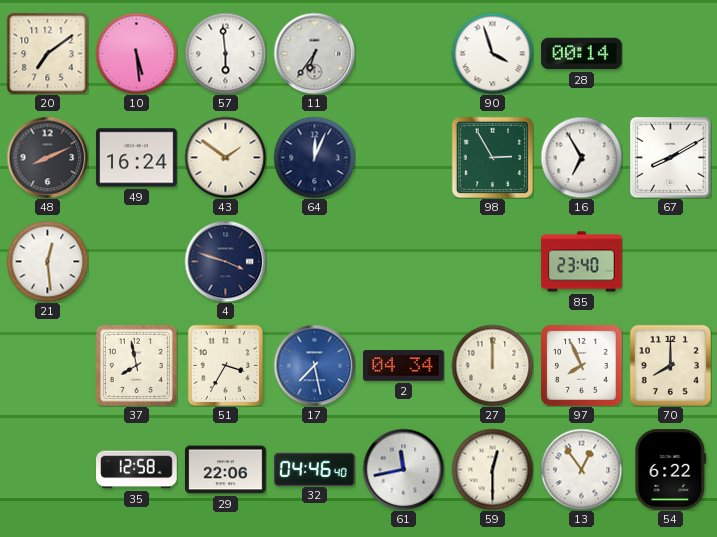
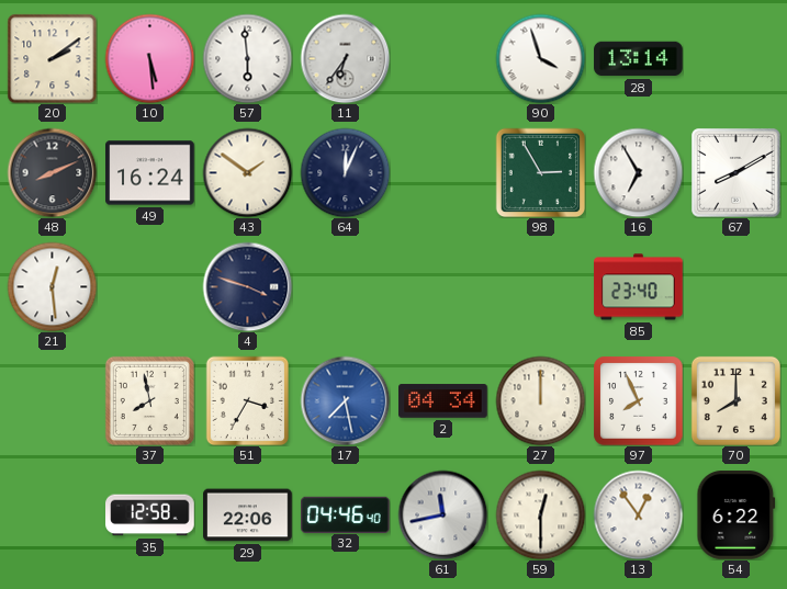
20: 7:09 -> 2:09 (52, 58)
28: 00:14 -> 13:14 (639, 59)
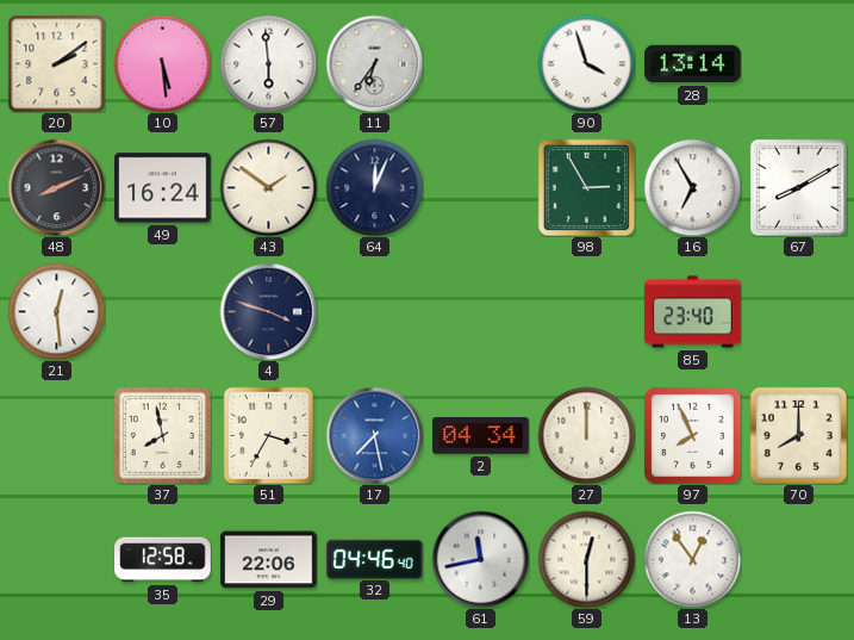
54: 6:22 -> none (737, 516)
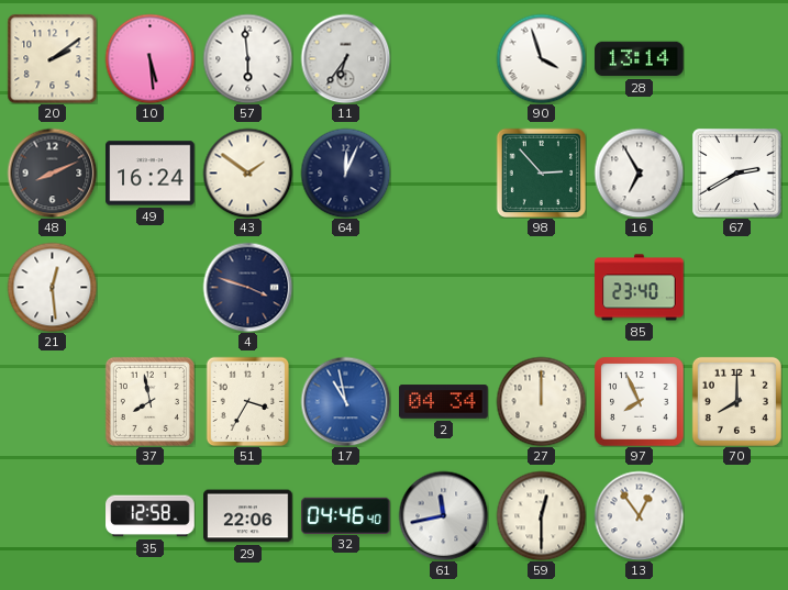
98: 2:55 -> 2:53 (541, 172)
67: 8:10 -> 2:40 (736, 172)
17: 7:28 -> 10:58 (345, 401)
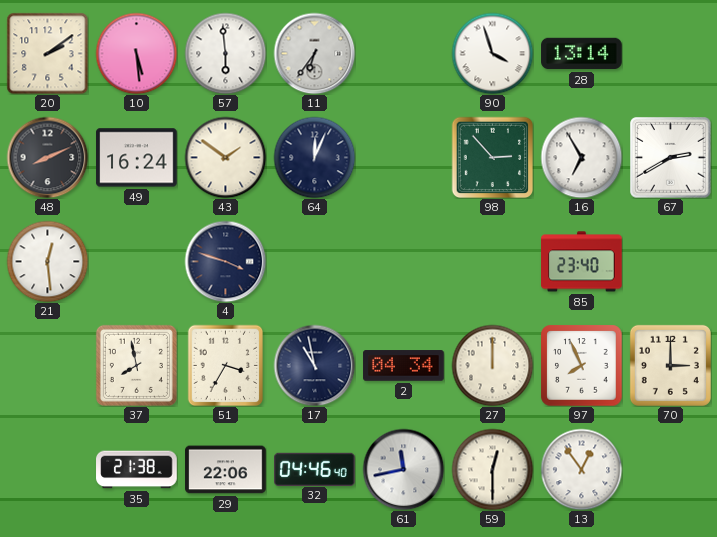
17 dial: blue -> navy (314, 365)
70: 8:00 -> 3:00 (670, 365)
35: 12:58 -> 21:38 (137, 470)
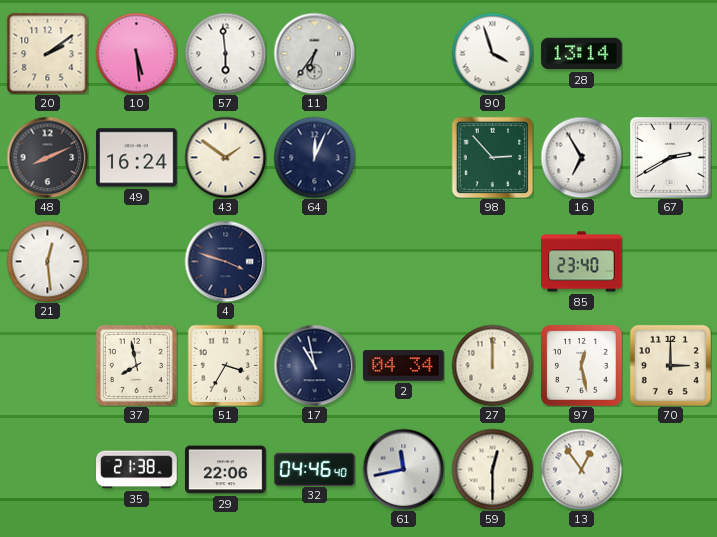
97: 7:56 -> 12:28 (581, 365)
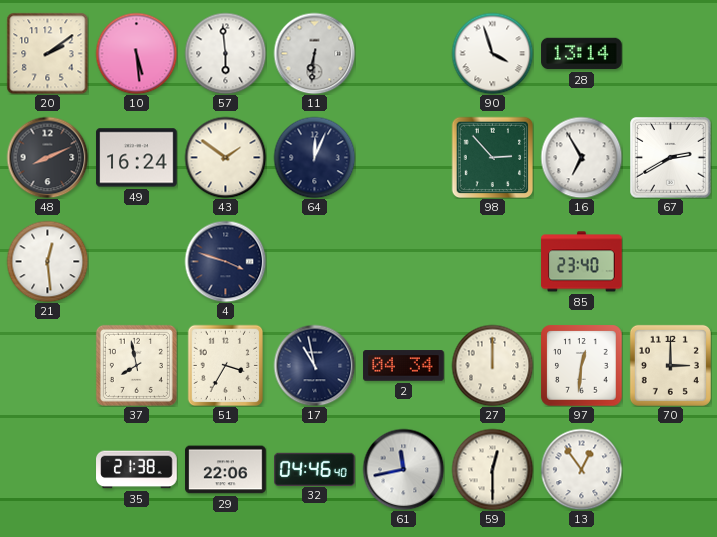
11: 6:36 -> 6:31 (314, 53)
97: 12:28 -> 12:31 (581, 365)
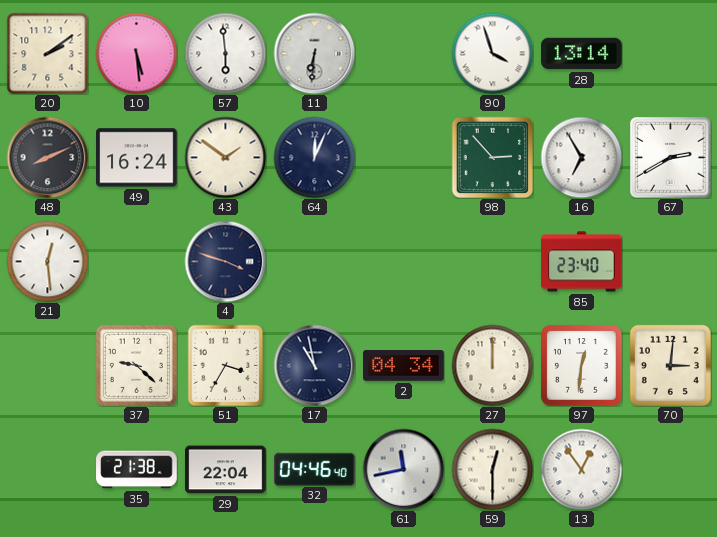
37: 7:58 -> 9:22 (136, 365)
70: 3:00 -> 3:01 (670, 365)
29: 22:06 -> 22:04 (226, 470)
